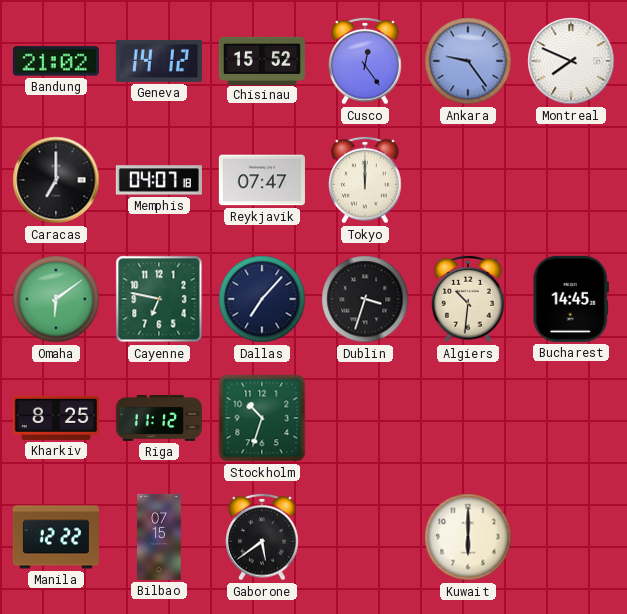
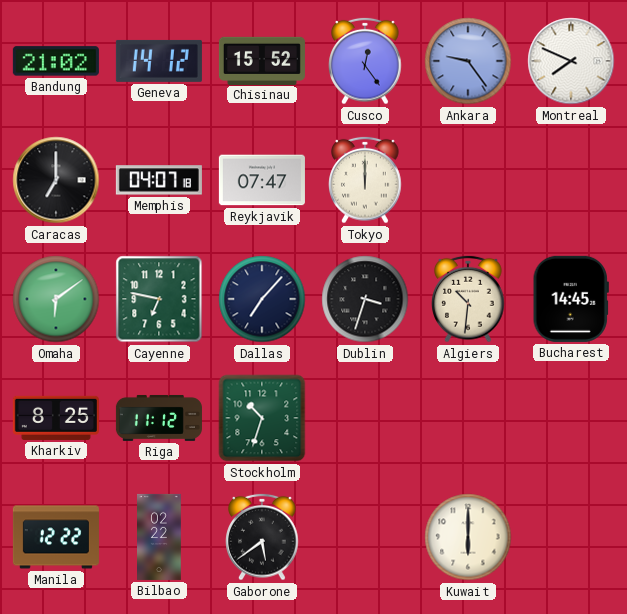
Bilbao: 07:15 -> 02:22 (160, 537)
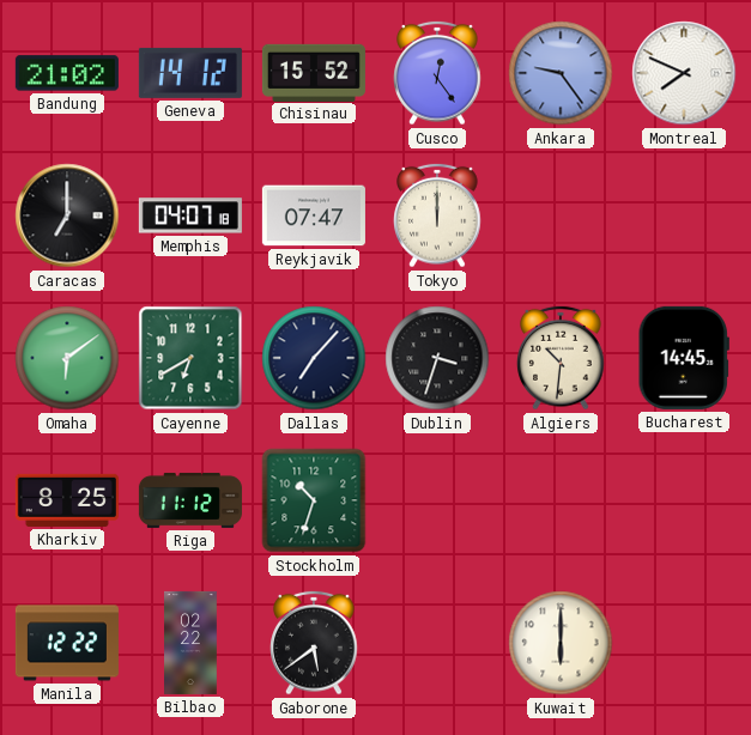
Cayenne: 6:47 -> 6:40 (190, 358)
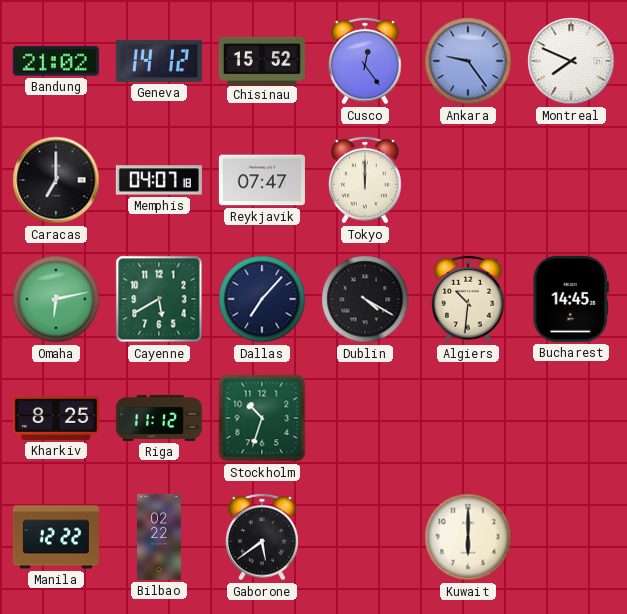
Omaha: 6:09 -> 6:13 (56, 299)
Cayenne: 6:40 -> 5:40 (159, 299)
Dublin: 3:33 -> 4:20 (365, 299)
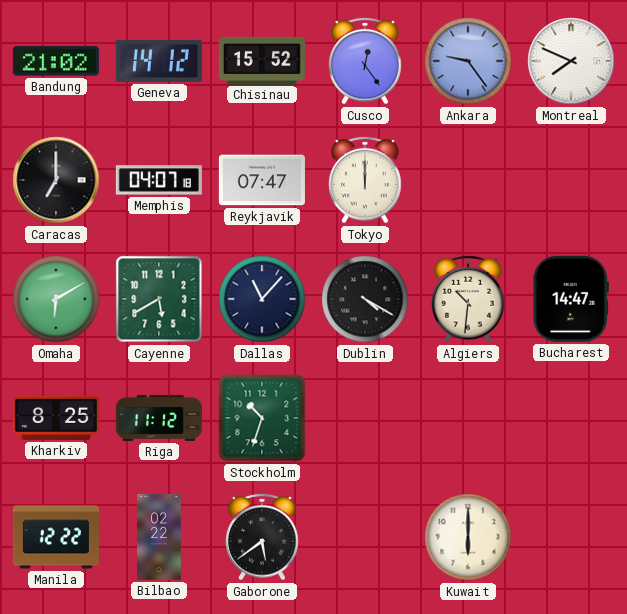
Omaha: 6:13 -> 6:10 (56, 299)
Dallas: 7:07 -> 11:07 (262, 299)
Bucharest: 14:45 -> 14:47 (571, 299)
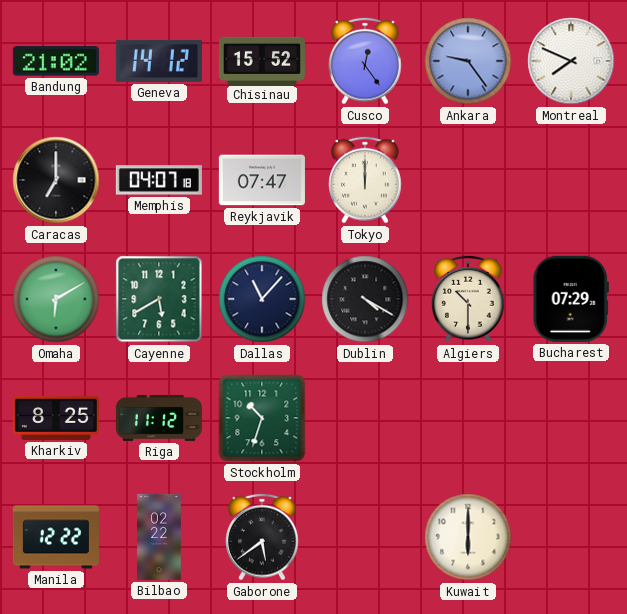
Algiers: 10:31 -> 10:30 (468, 299)
Bucharest: 14:47 -> 07:29 (571, 299)
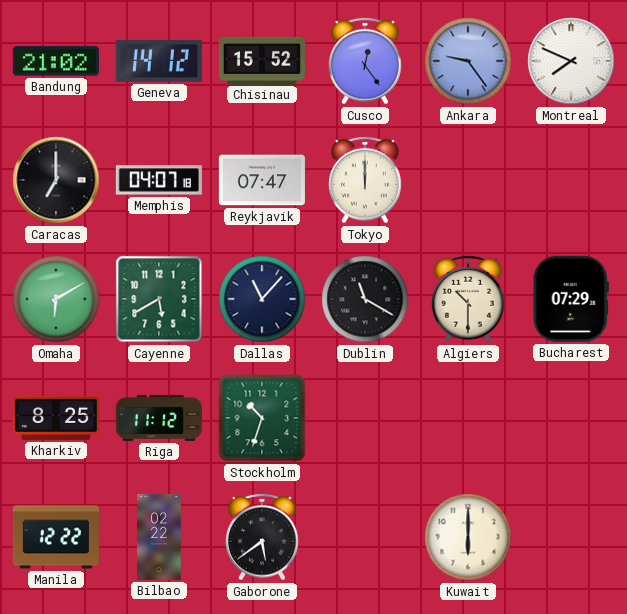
Dublin: 4:20 -> 11:20 (365, 299)
